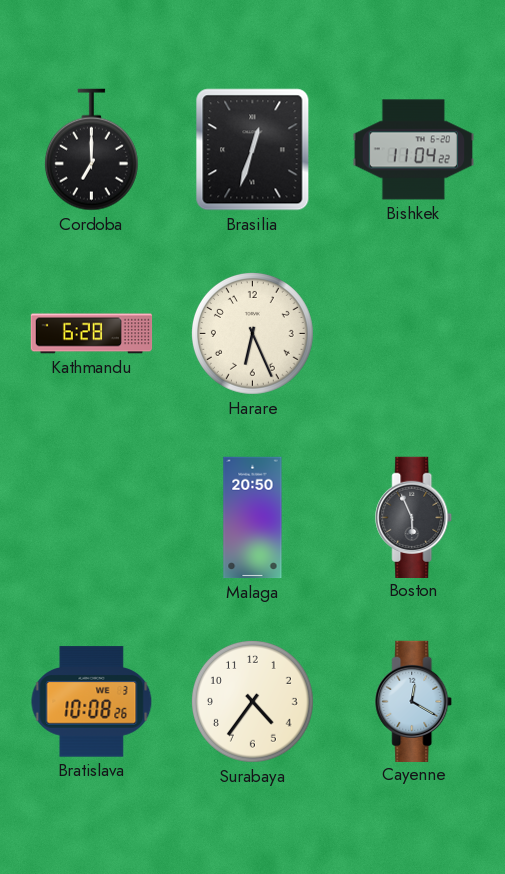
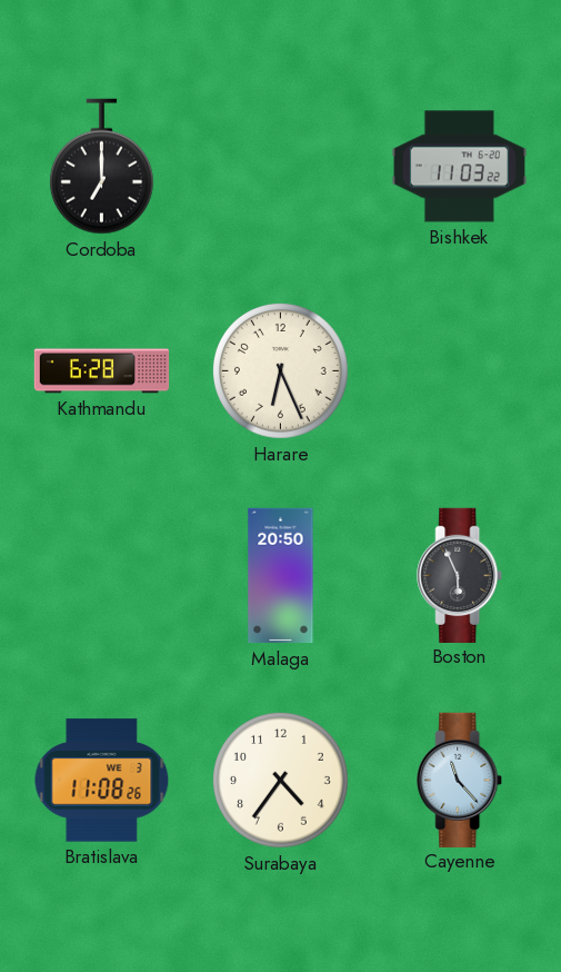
Brasilia: 12:33 -> none (253, 150)
Bishkek: 11:04 -> 11:03 (460, 167)
Bratislava: 10:08 -> 11:08 (102, 781)
Cayenne: 12:20 -> 11:23 (460, 780)
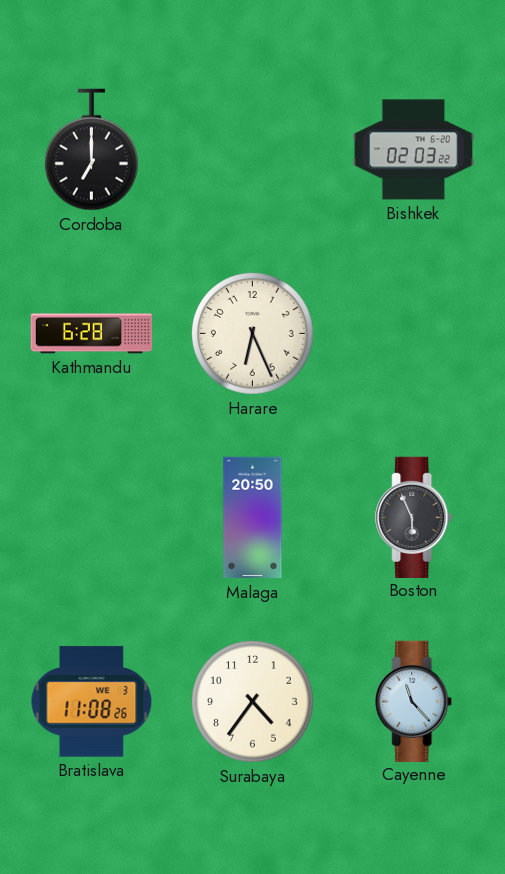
Bishkek: 11:03 -> 02:03 (414, 150)
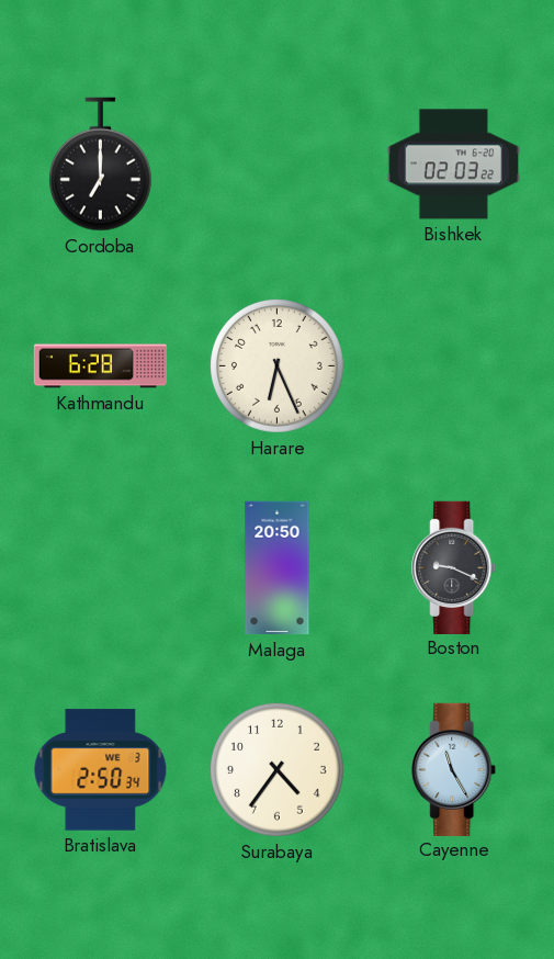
Boston: 5:56 -> 9:19 (454, 567)
Bratislava: 11:08 -> 2:50 (101, 770)
Cayenne: 11:23 -> 11:25 (454, 769)
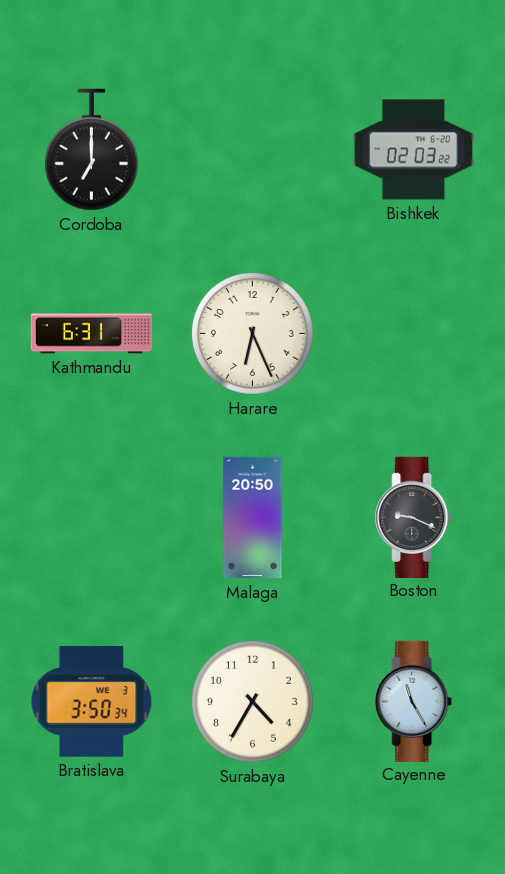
Kathmandu: 6:28 -> 6:31 (92, 334)
Bratislava: 2:50 -> 3:50 (92, 702)
Surabaya: 4:36 -> 4:35 (252, 701)
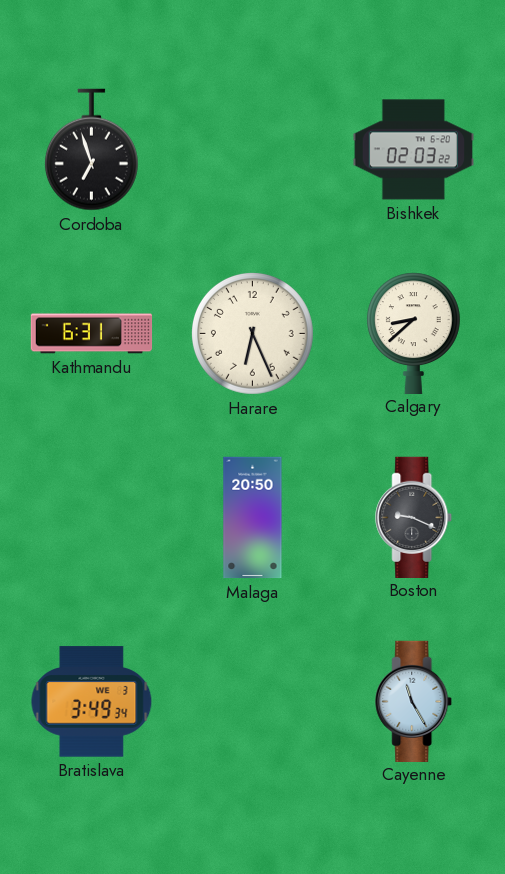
Cordoba: 7:00 -> 6:57 (91, 150)
Calgary: none -> 8:38 (413, 333)
Bratislava: 3:50 -> 3:49 (92, 702)
Surabaya: 4:35 -> none (252, 701)
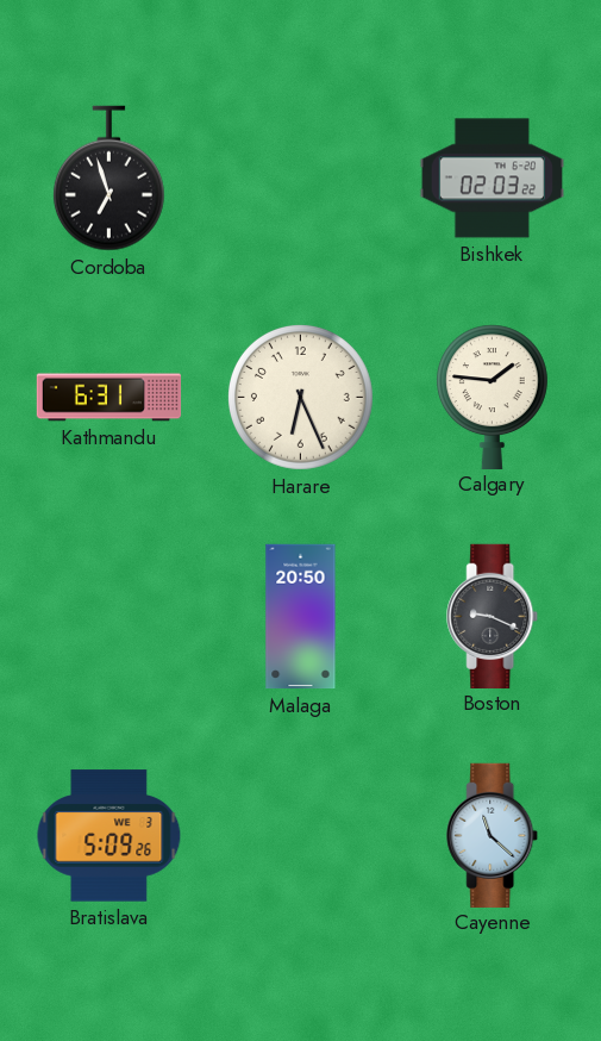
Calgary: 8:38 -> 1:46 (492, 397)
Bratislava: 3:49 -> 5:09 (109, 836)
Cayenne: 11:25 -> 11:22 (493, 835)
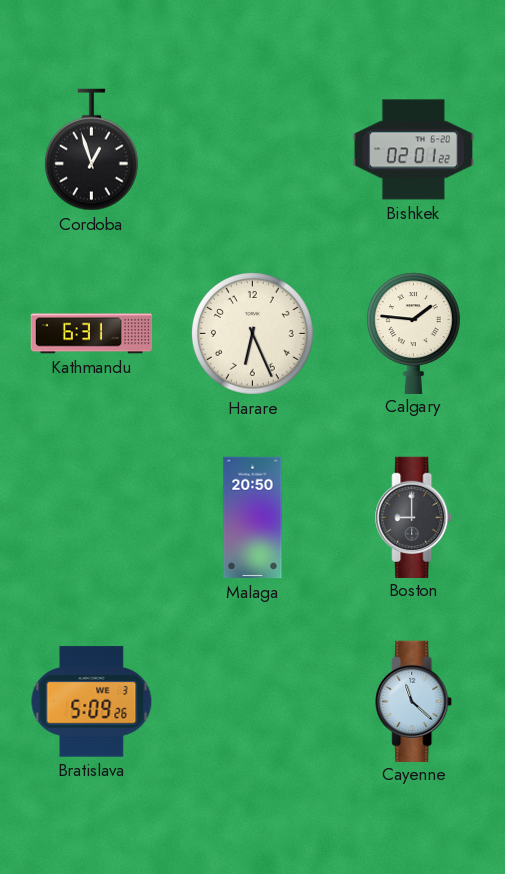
Cordoba: 6:57 -> 12:57 (91, 150)
Bishkek: 02:03 -> 02:01 (414, 150)
Boston: 9:19 -> 9:00 (414, 517)
